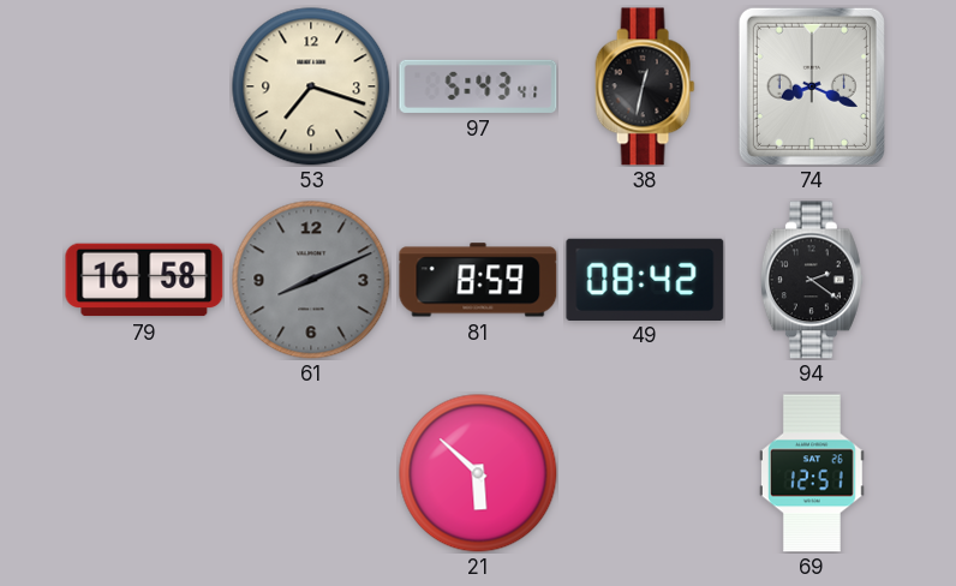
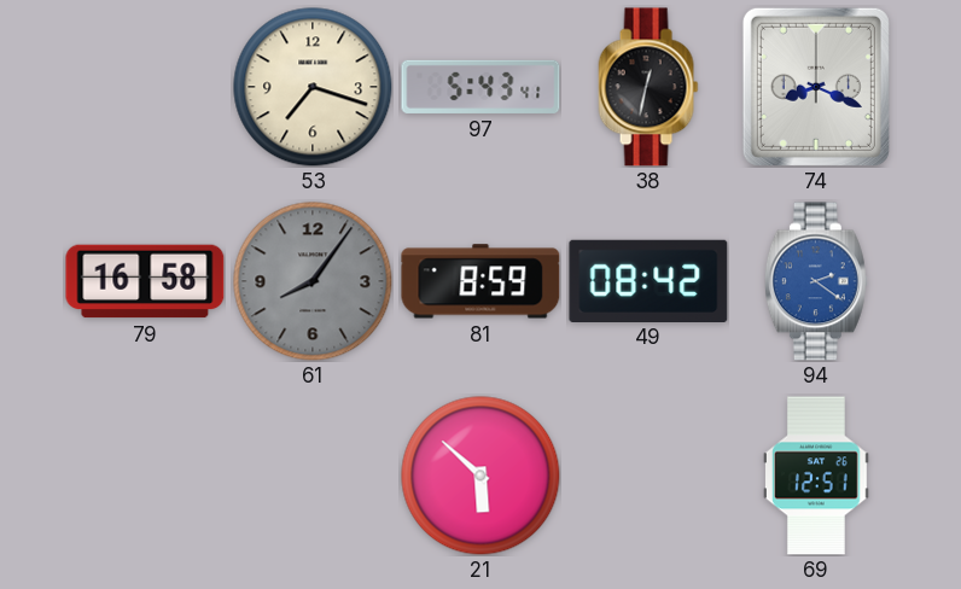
61: 8:11 -> 8:06 (313, 281)
94 dial: black -> blue (816, 281)
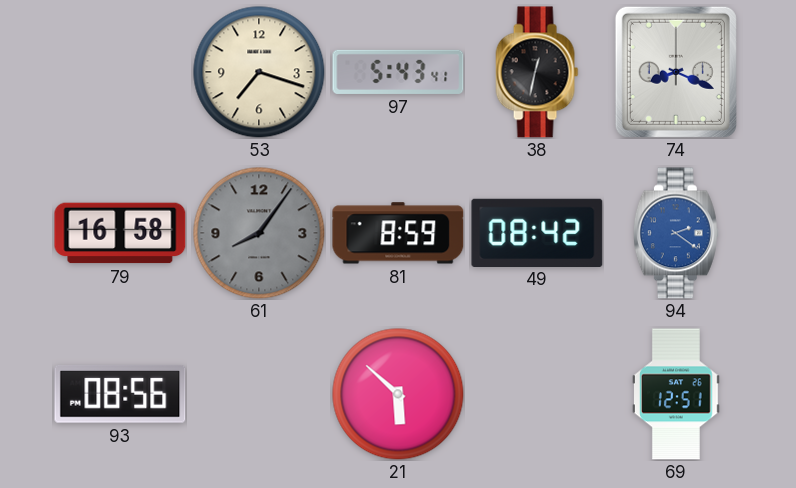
93: none -> 08:56 (120, 394)
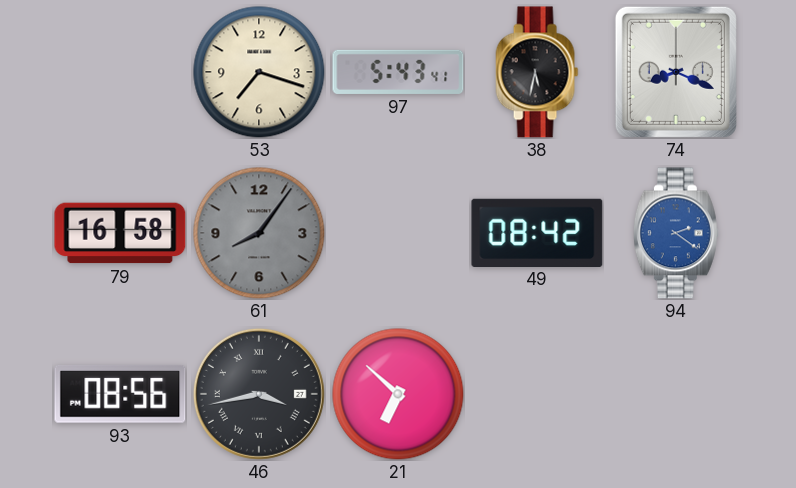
38: 12:32 -> 5:32 (537, 72)
81: 8:59 -> none (398, 233)
46: none -> 3:43 (259, 394)
21: 5:52 -> 6:52 (398, 394)
69: 12:51 -> none (676, 394)
